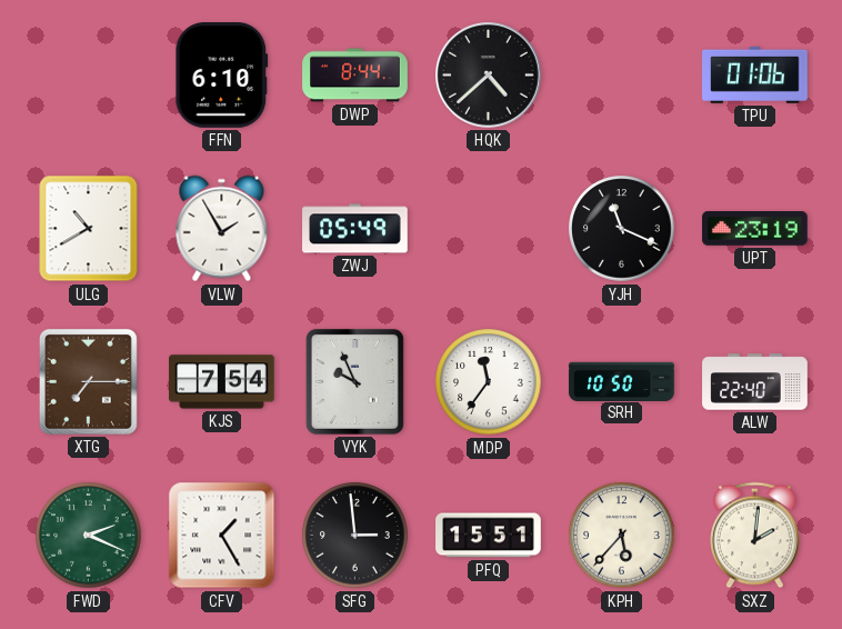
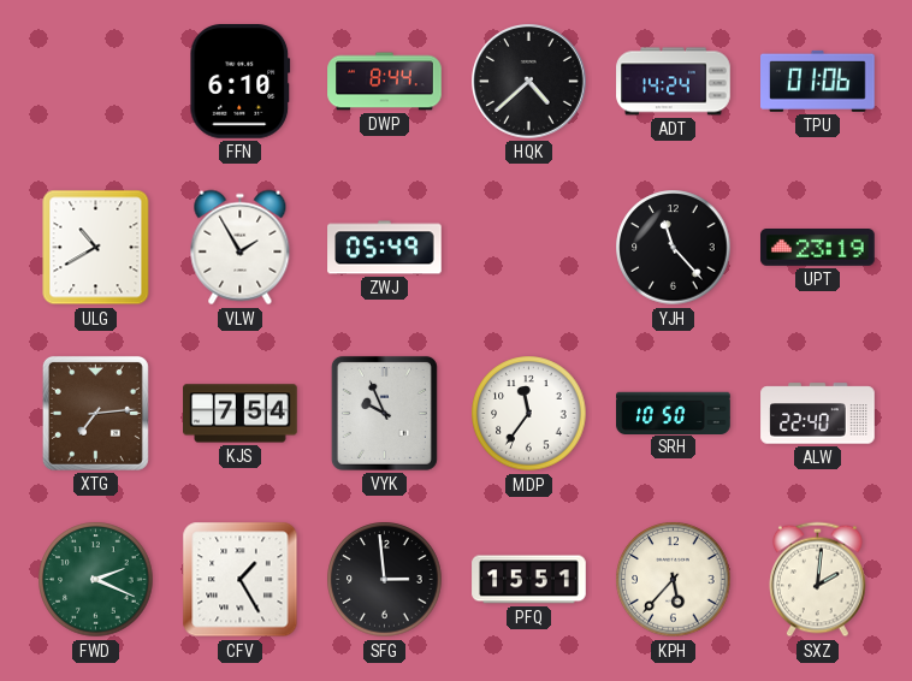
ADT: none -> 14:24 (674, 82)
YJH: 11:19 -> 11:23 (674, 248)
XTG: 7:15 -> 7:14 (95, 413)
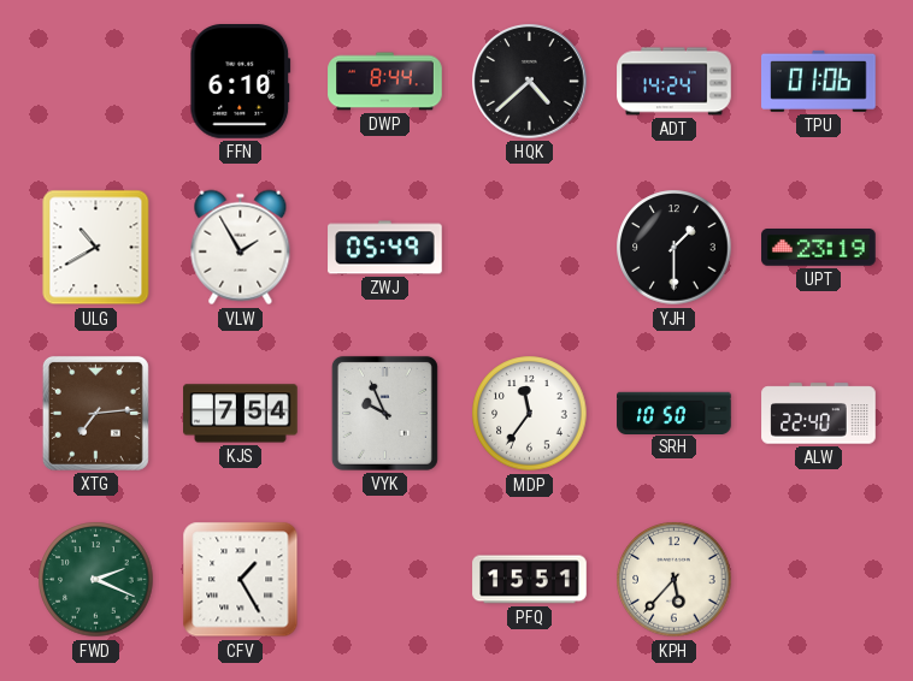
YJH: 11:23 -> 1:30 (675, 248)
SFG: 2:59 -> none (385, 580)
SXZ: 2:01 -> none (818, 580)
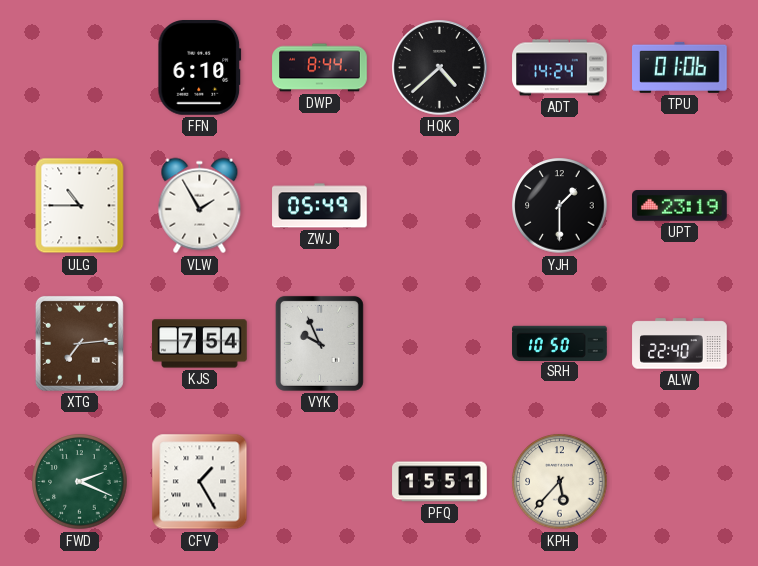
ULG: 10:40 -> 10:45 (80, 206)
MDP: 11:36 -> none (530, 414)
